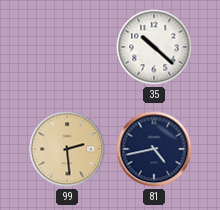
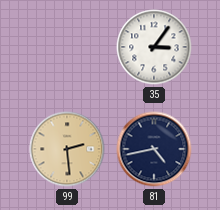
35: 10:22 -> 3:06 (154, 47)
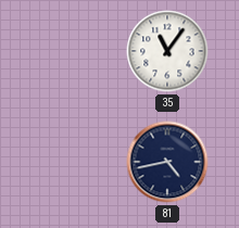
35: 3:06 -> 11:06 (167, 51)
99: 2:29 -> none (67, 149)
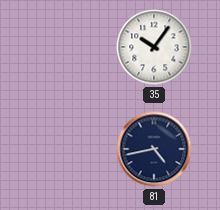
35: 11:06 -> 10:06 (154, 47)
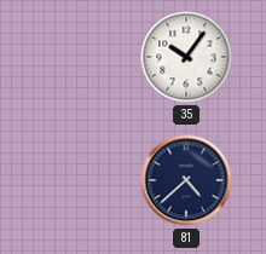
81: 4:43 -> 4:38 (186, 180)
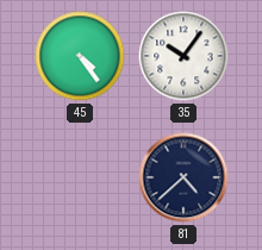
45: none -> 4:24 (80, 56)
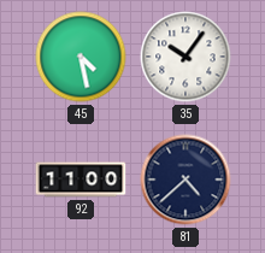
45: 4:24 -> 4:28 (81, 57)
92: none -> 11:00 (81, 180)
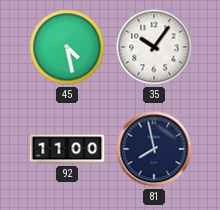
81: 4:38 -> 7:58 (154, 149)
